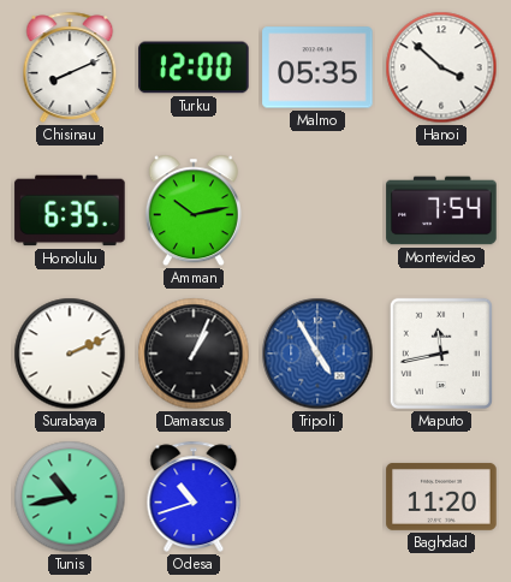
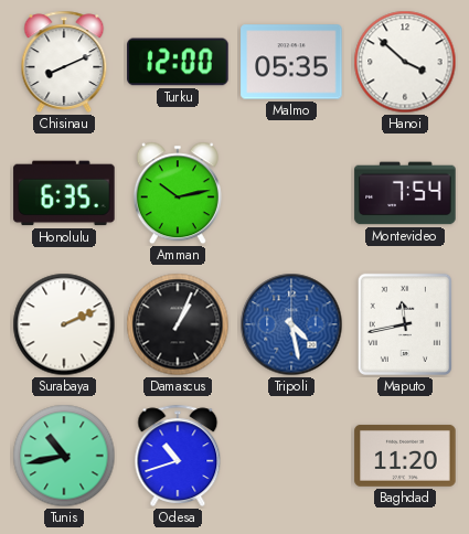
Tripoli: 4:55 -> 4:28 (291, 324)
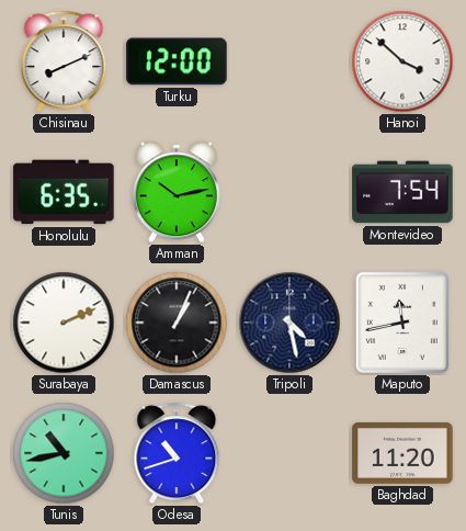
Malmo: 05:35 -> none (291, 62)
Tripoli dial: blue -> navy (289, 323)
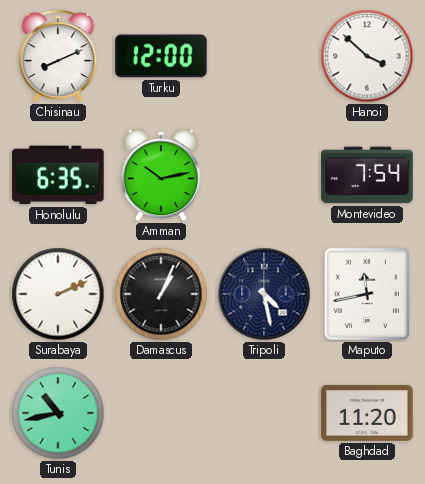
Odesa: 10:42 -> none (177, 453)
